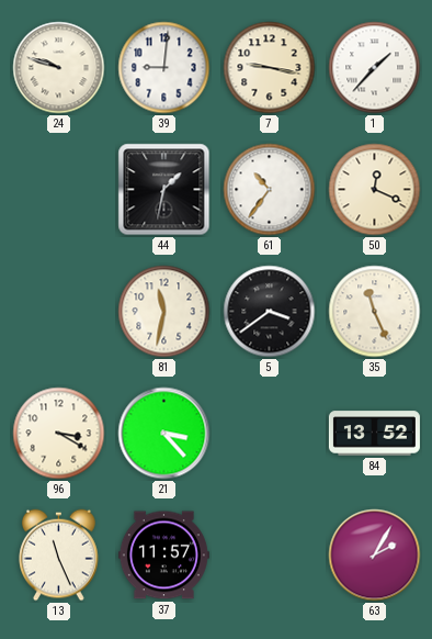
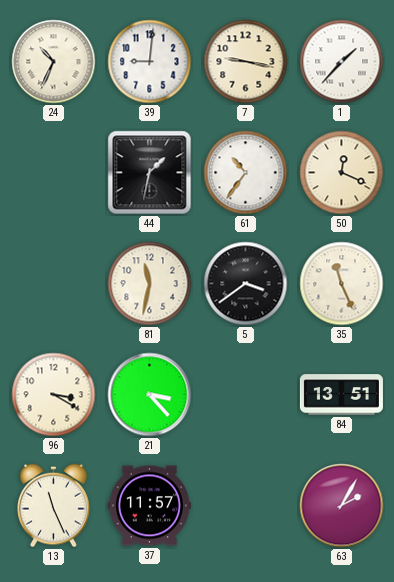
24: 9:48 -> 10:34 (54, 62)
84: 13:52 -> 13:51 (341, 395)
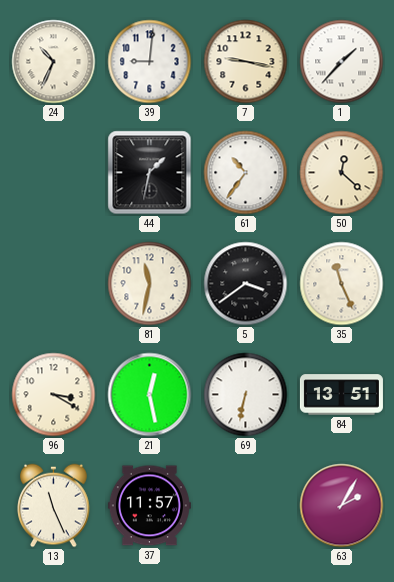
50: 12:19 -> 12:22 (342, 173)
21: 3:23 -> 12:28 (150, 395)
69: none -> 6:32 (246, 395)
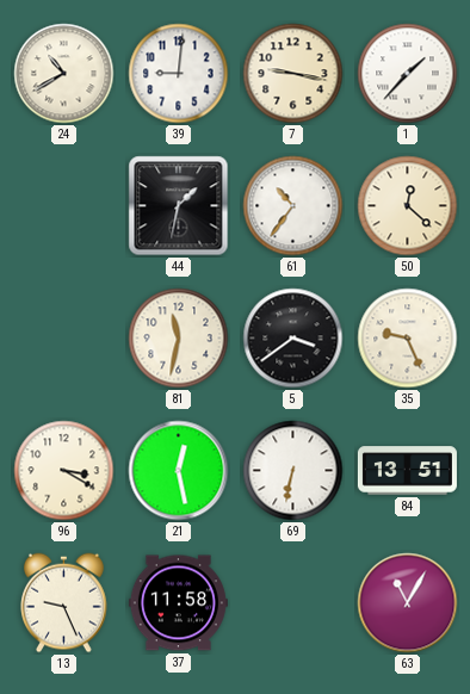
24: 10:34 -> 10:40 (64, 74)
35: 11:26 -> 9:26 (408, 339)
13: 11:26 -> 9:26 (64, 603)
37: 11:57 -> 11:58 (178, 603)
63: 2:05 -> 11:05 (408, 603)
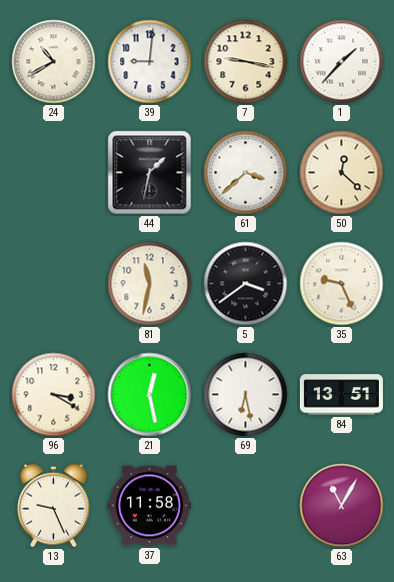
61: 10:36 -> 3:38 (246, 173)
69: 6:32 -> 6:28 (246, 395)
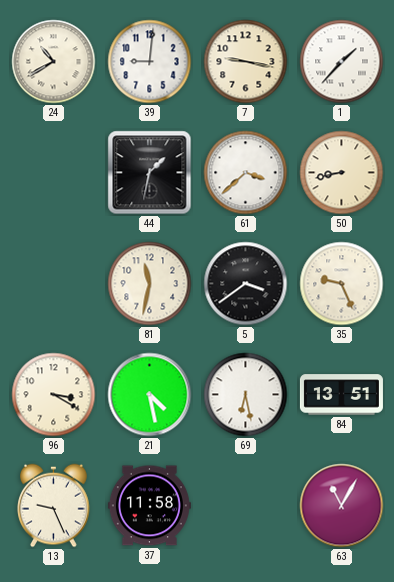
50: 12:22 -> 8:43 (342, 173)
21: 12:28 -> 4:28 (150, 395)
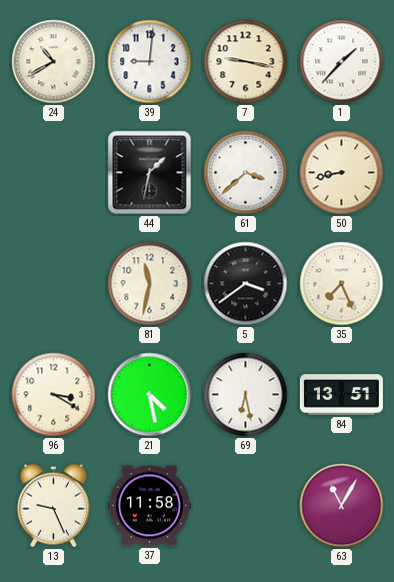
35: 9:26 -> 7:26 (342, 284)
